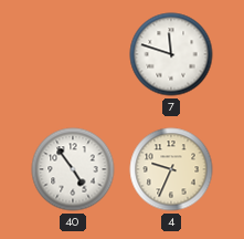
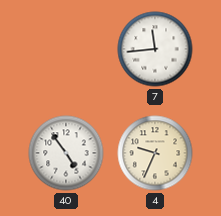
7: 11:48 -> 11:44 (155, 49)
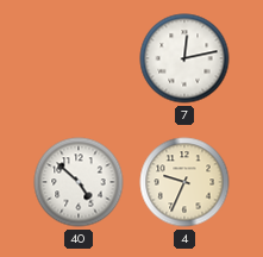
7: 11:44 -> 12:13 (184, 58)
40: 4:54 -> 4:52 (79, 182)
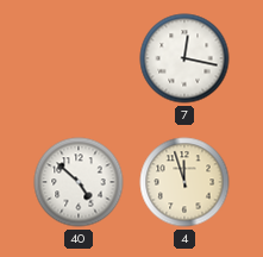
7: 12:13 -> 12:17 (184, 58)
4: 9:34 -> 11:57 (184, 182)
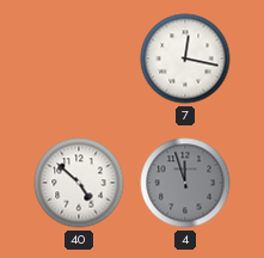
4 dial: cream -> grey (185, 183)
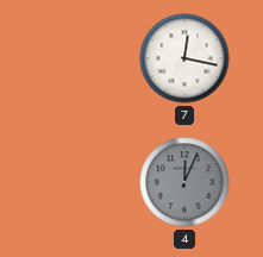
40: 4:52 -> none (79, 183)
4: 11:57 -> 12:04 (184, 182)
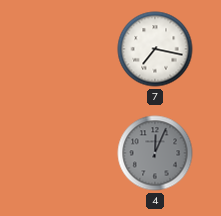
7: 12:17 -> 7:17 (155, 49)
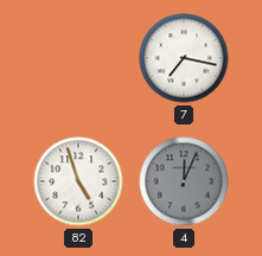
82: none -> 4:57 (78, 181)
